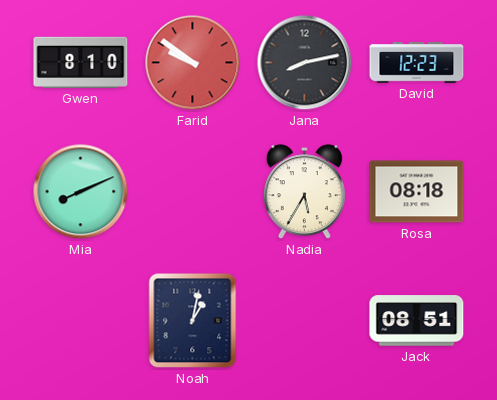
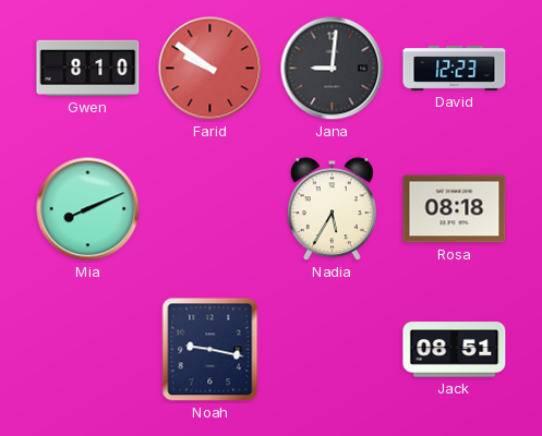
Jana: 8:13 -> 9:01 (333, 69)
Noah: 1:02 -> 9:17 (210, 350)
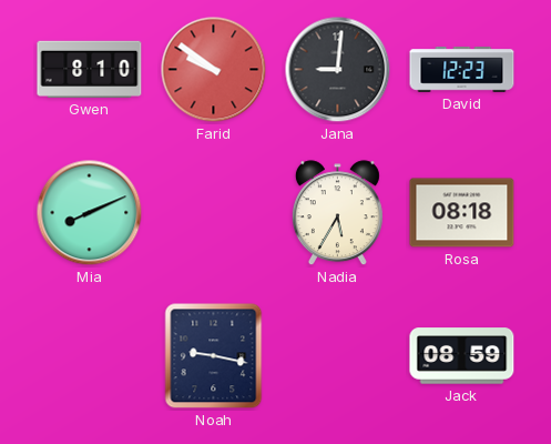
Jack: 08:51 -> 08:59 (462, 356)
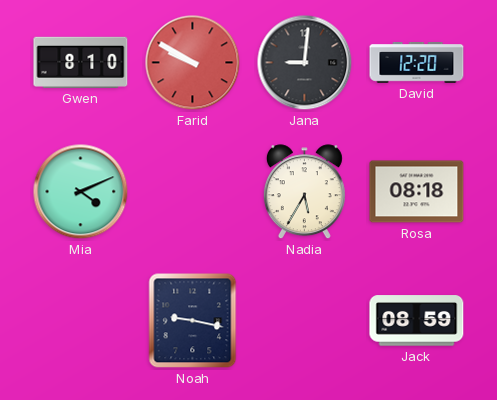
Farid: 9:51 -> 9:50 (193, 63)
David: 12:23 -> 12:20 (417, 63)
Mia: 8:11 -> 4:11 (81, 192)
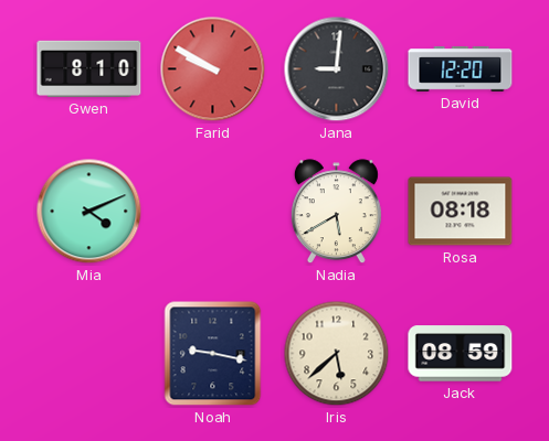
Nadia: 5:35 -> 5:40 (336, 212)
Iris: none -> 5:38 (337, 354)
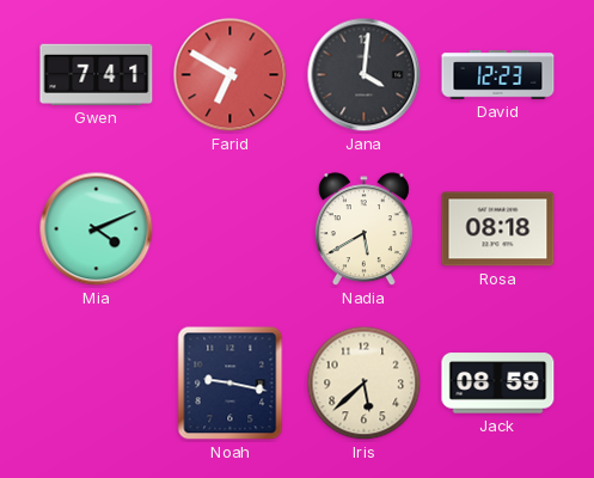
Gwen: 8:10 -> 7:41 (97, 74)
Farid: 9:50 -> 6:50 (231, 75)
Jana: 9:01 -> 4:01 (365, 75)
David: 12:20 -> 12:23 (498, 75)
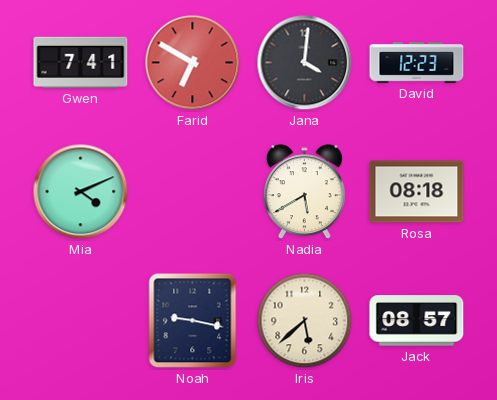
Jack: 08:59 -> 08:57 (417, 321)
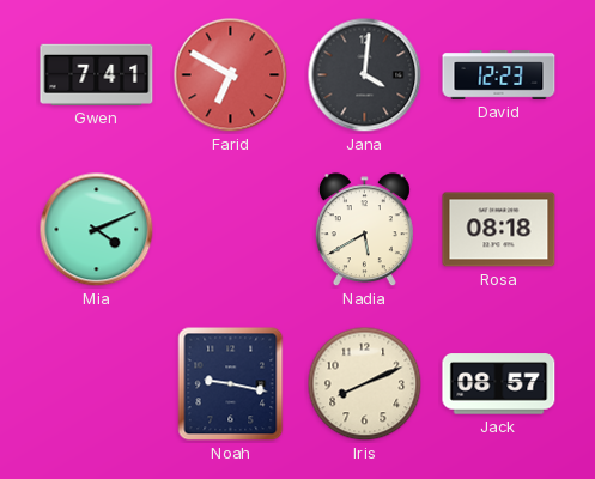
Iris: 5:38 -> 8:11 (365, 384)
